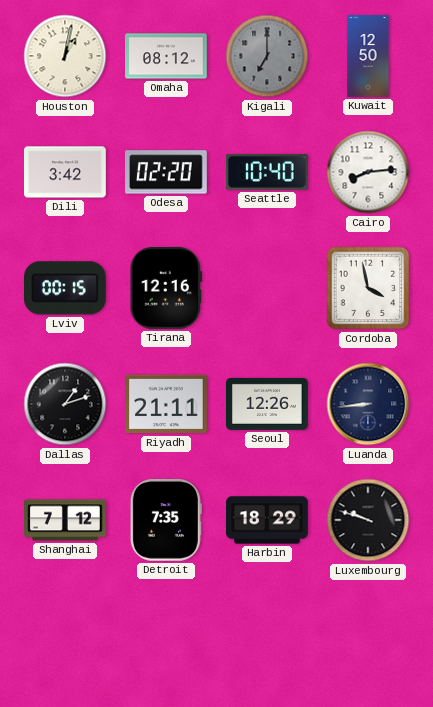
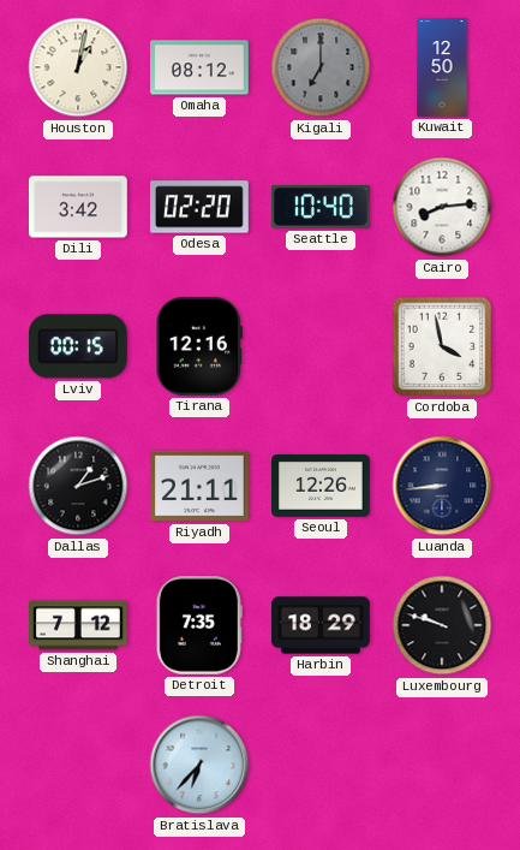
Bratislava: none -> 6:37 (199, 765)
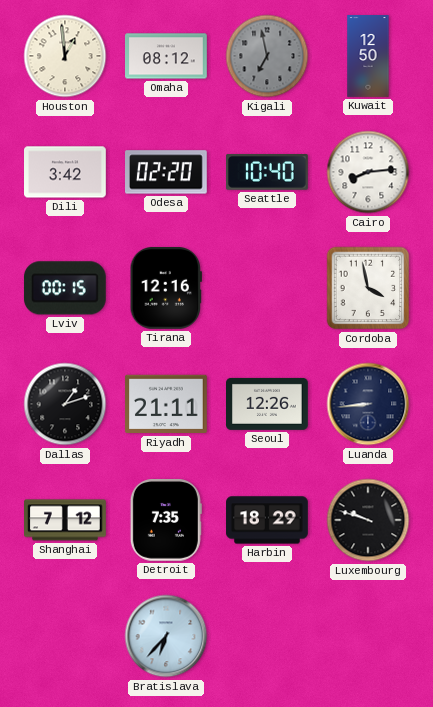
Houston: 1:02 -> 12:59 (65, 56)
Kigali: 7:00 -> 6:58 (267, 56)
